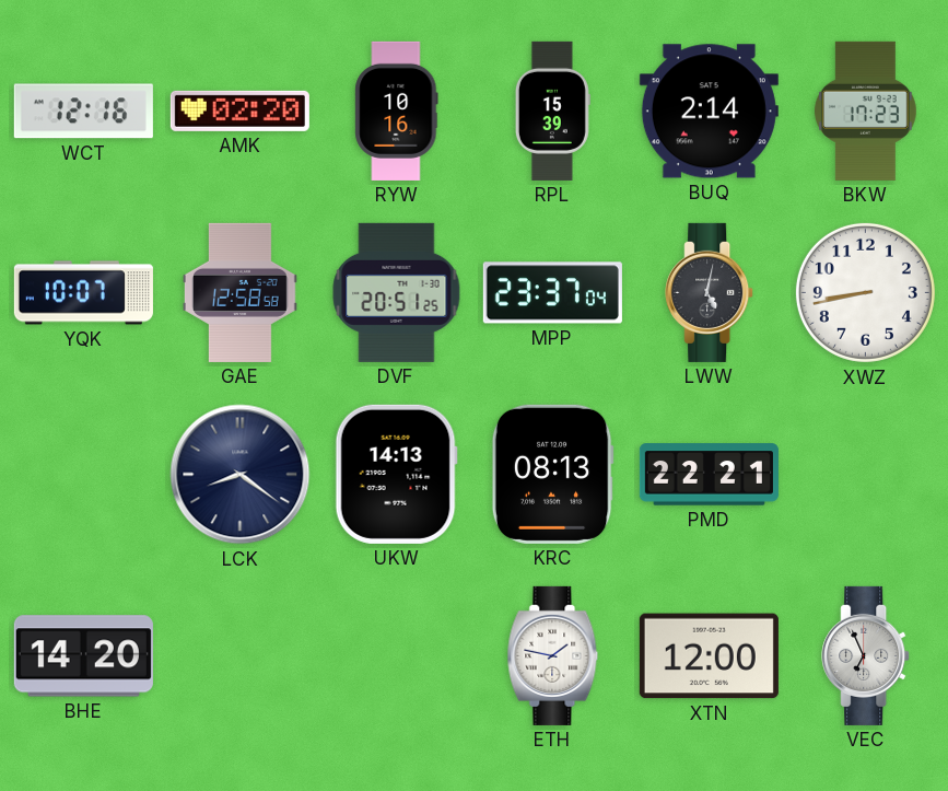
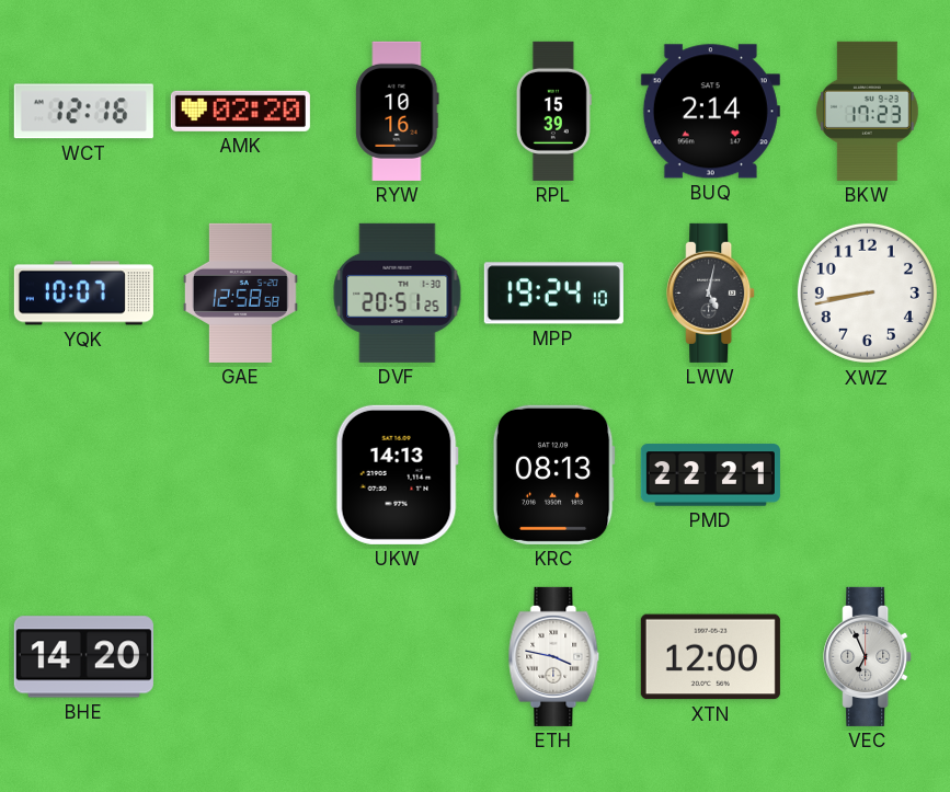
MPP: 23:37 -> 19:24 (553, 294)
LCK: 8:21 -> none (241, 475)
ETH: 1:47 -> 3:47 (554, 656)
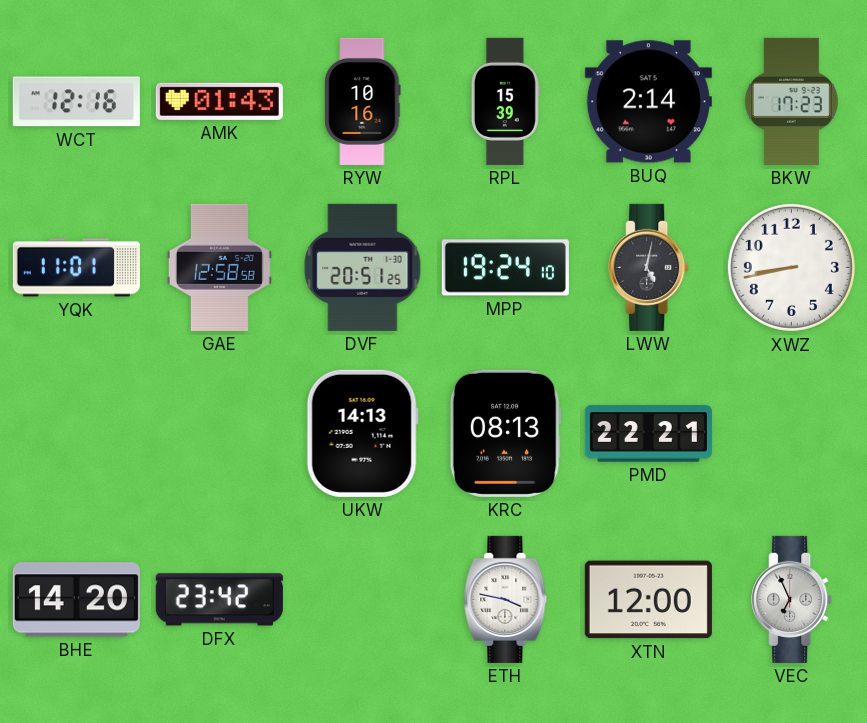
AMK: 02:20 -> 01:43 (219, 101)
YQK: 10:07 -> 11:01 (76, 268)
DFX: none -> 23:42 (219, 600)
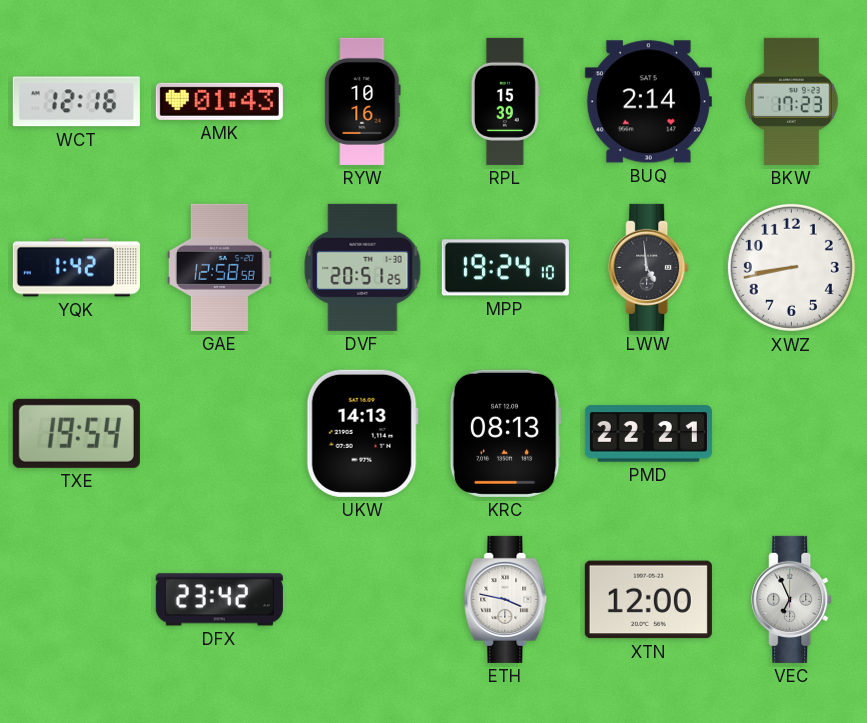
YQK: 11:01 -> 1:42 (76, 268)
LWW: 5:02 -> 4:59 (649, 267)
TXE: none -> 19:54 (76, 433)
BHE: 14:20 -> none (76, 600)
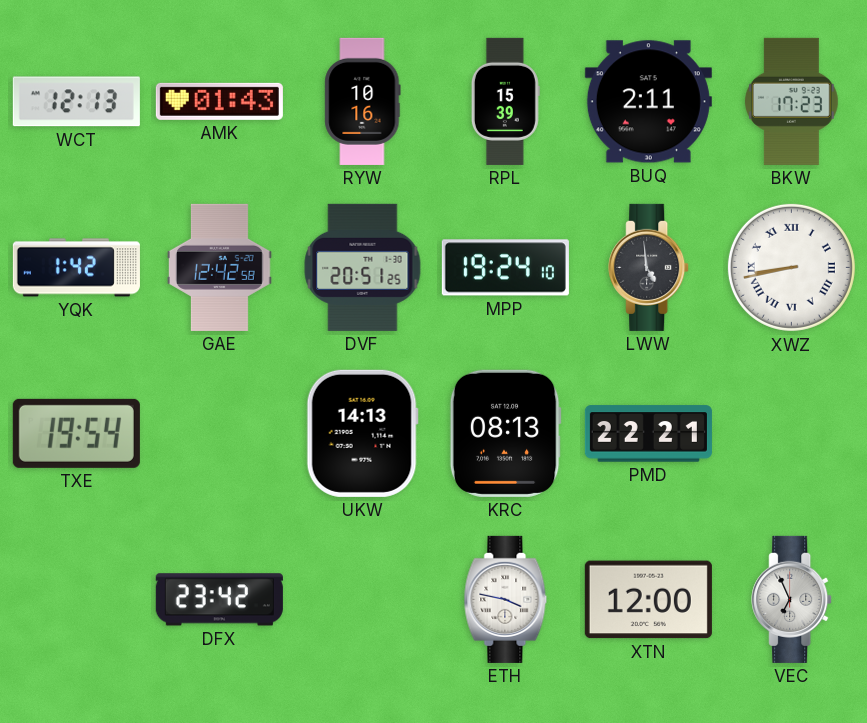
WCT: 12:16 -> 12:13 (76, 102)
BUQ: 2:14 -> 2:11 (648, 102)
GAE: 12:58 -> 12:42 (220, 267)
XWZ numerals: Arabic -> Roman (791, 267)
